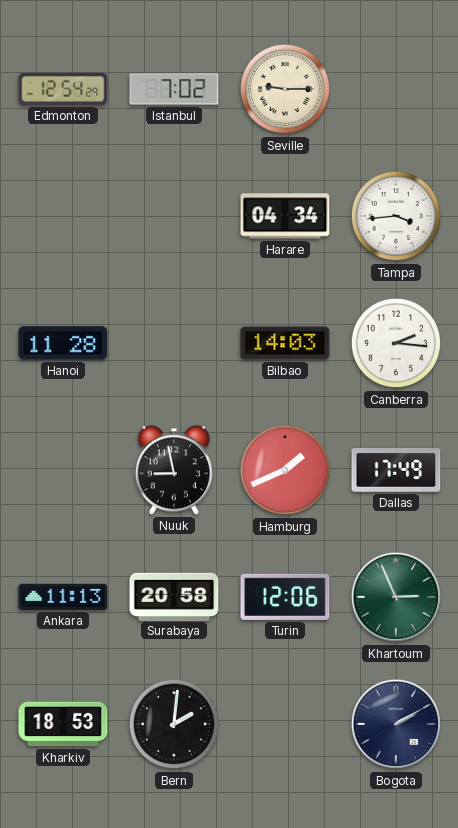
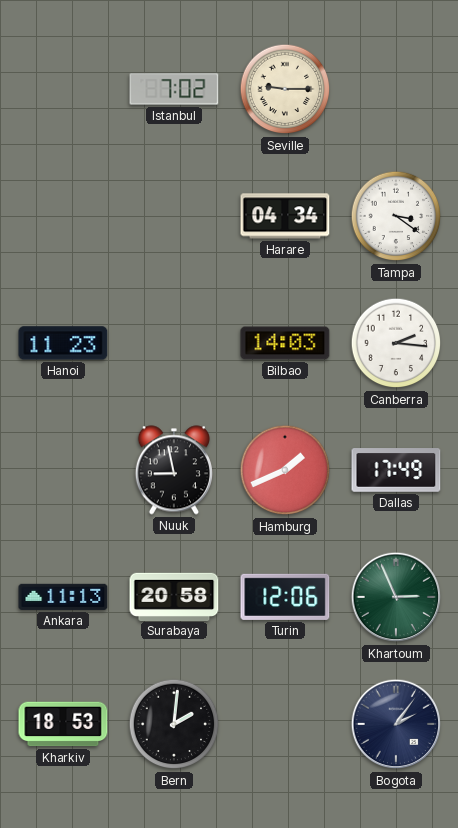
Edmonton: 12:54 -> none (63, 89)
Tampa: 3:44 -> 3:21 (396, 216)
Hanoi: 11:28 -> 11:23 (63, 343)
Bogota: 2:10 -> 2:06 (396, 724)
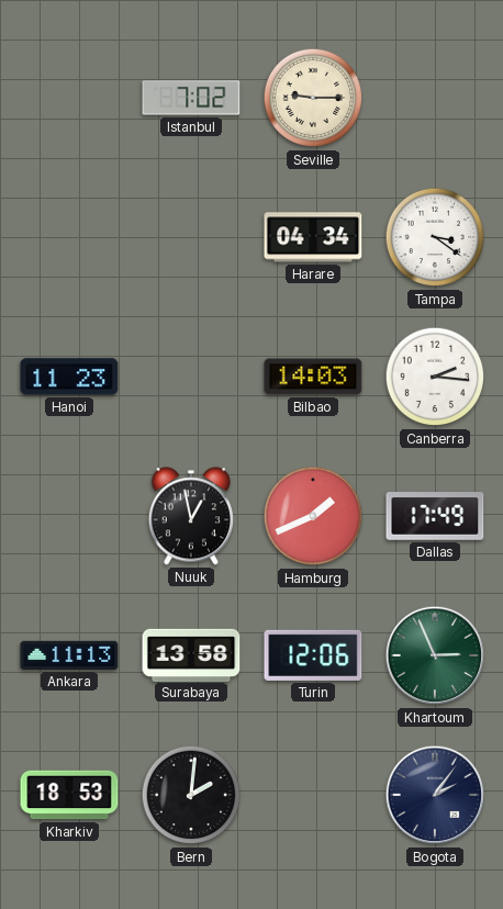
Nuuk: 8:58 -> 12:58 (191, 516)
Surabaya: 20:58 -> 13:58 (191, 654)
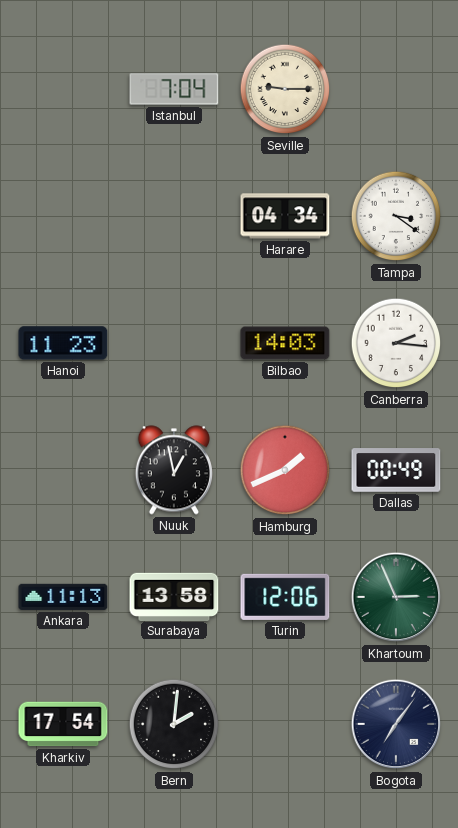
Istanbul: 7:02 -> 7:04 (174, 89)
Dallas: 17:49 -> 00:49 (396, 470)
Kharkiv: 18:53 -> 17:54 (63, 724)
Bogota: 2:06 -> 7:06 (396, 724)
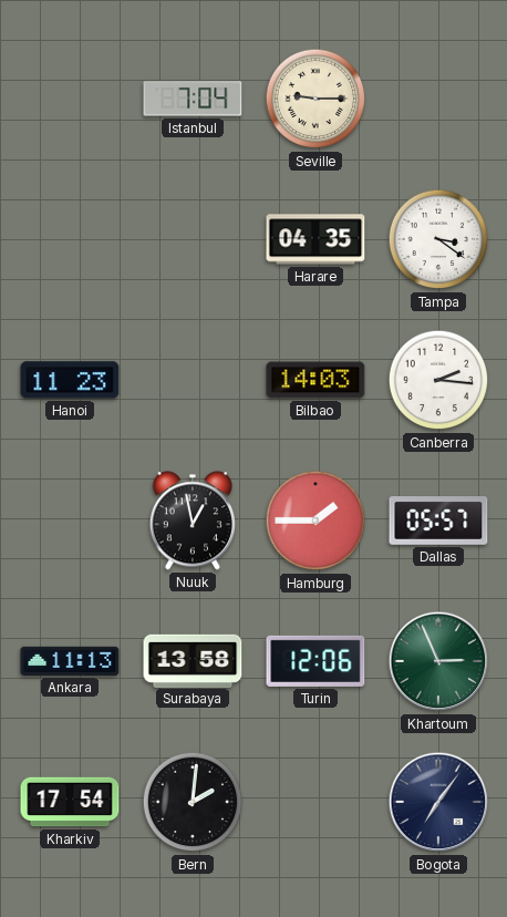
Harare: 04:34 -> 04:35 (315, 239)
Hamburg: 1:41 -> 1:45 (315, 521)
Dallas: 00:49 -> 05:57 (438, 521)
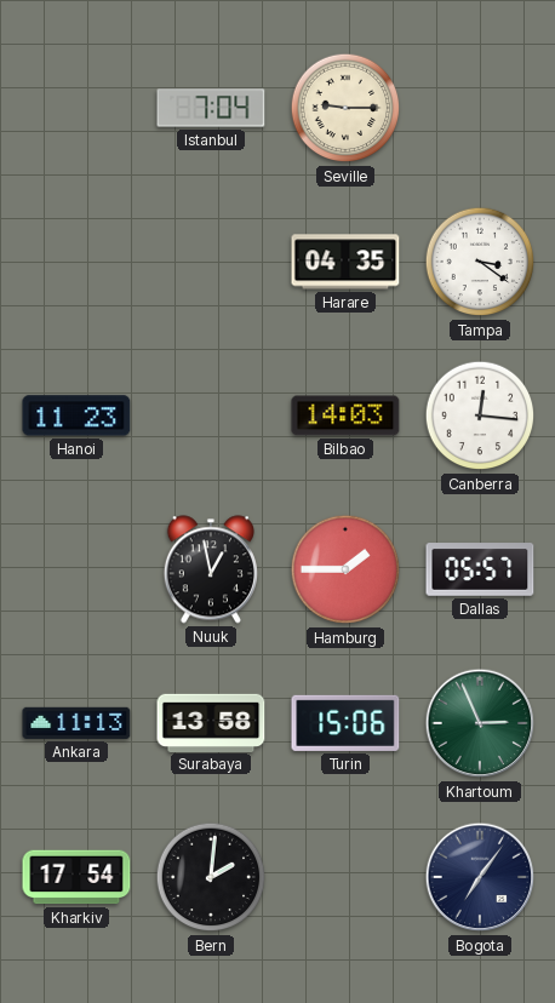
Canberra: 2:16 -> 12:16 (480, 415)
Turin: 12:06 -> 15:06 (345, 723)
